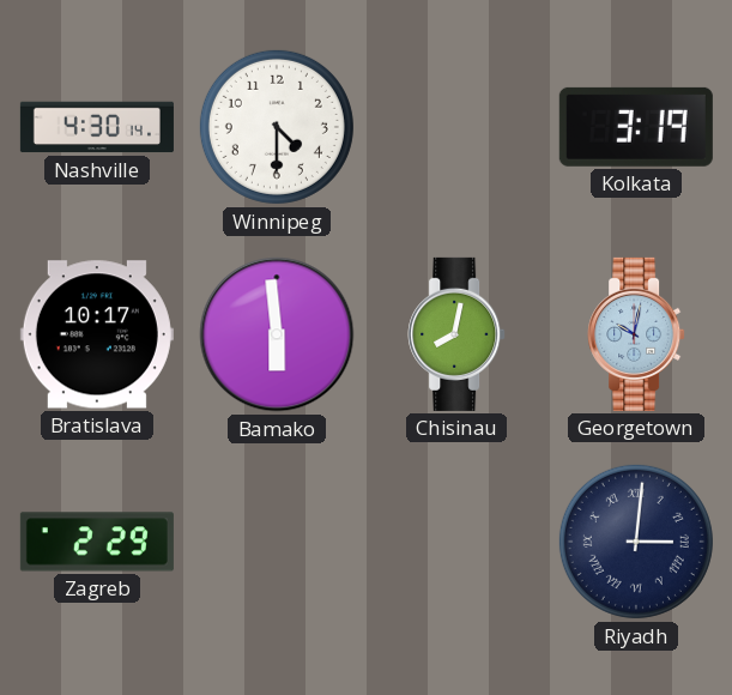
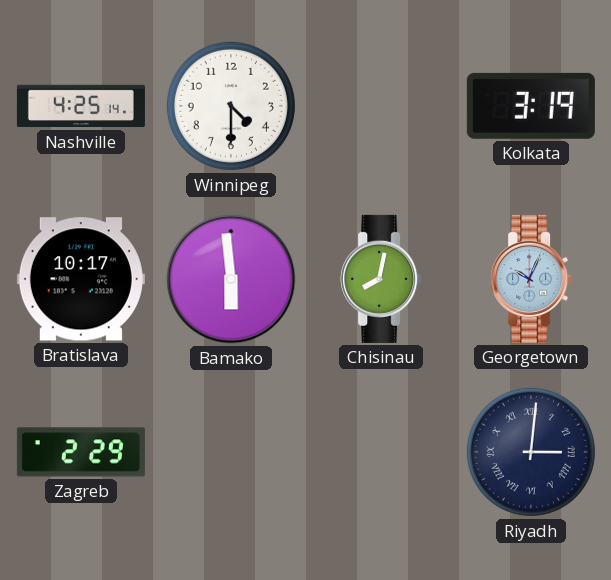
Nashville: 4:30 -> 4:25 (81, 106)
Georgetown: 10:02 -> 10:04 (531, 279)
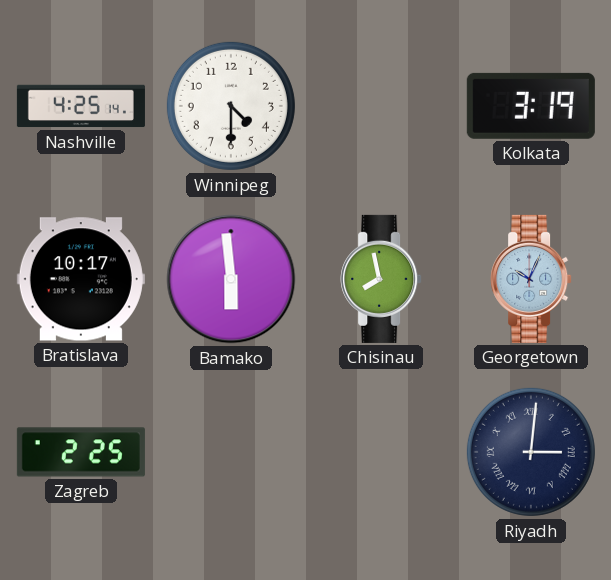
Chisinau: 8:02 -> 7:58 (381, 279)
Zagreb: 2:29 -> 2:25 (81, 452)
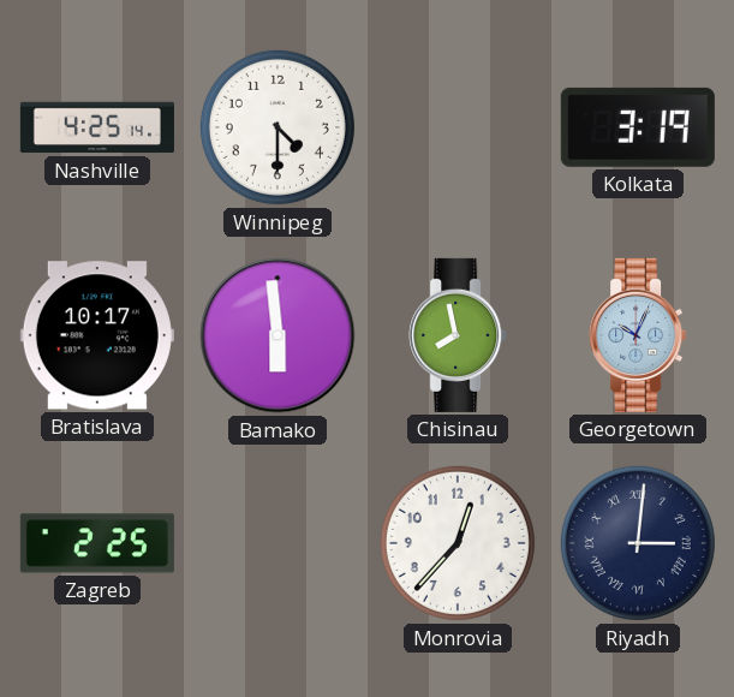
Monrovia: none -> 12:37 (458, 543)
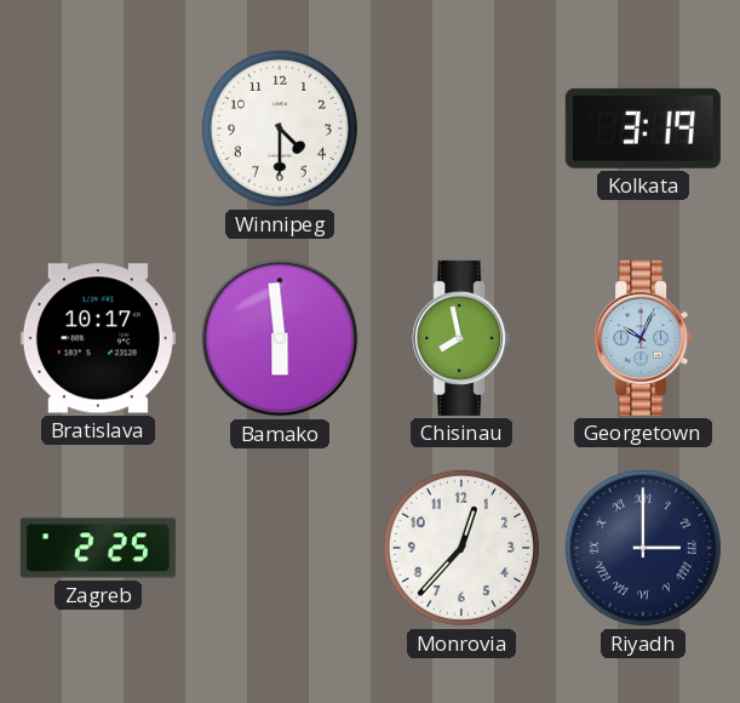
Nashville: 4:25 -> none (97, 127)
Riyadh: 3:01 -> 3:00 (643, 548)
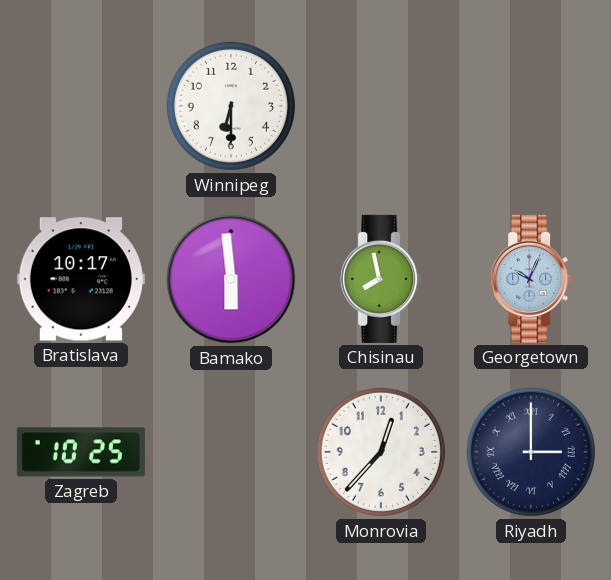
Winnipeg: 4:30 -> 6:30 (231, 106)
Kolkata: 3:19 -> none (643, 128)
Zagreb: 2:25 -> 10:25 (81, 452)
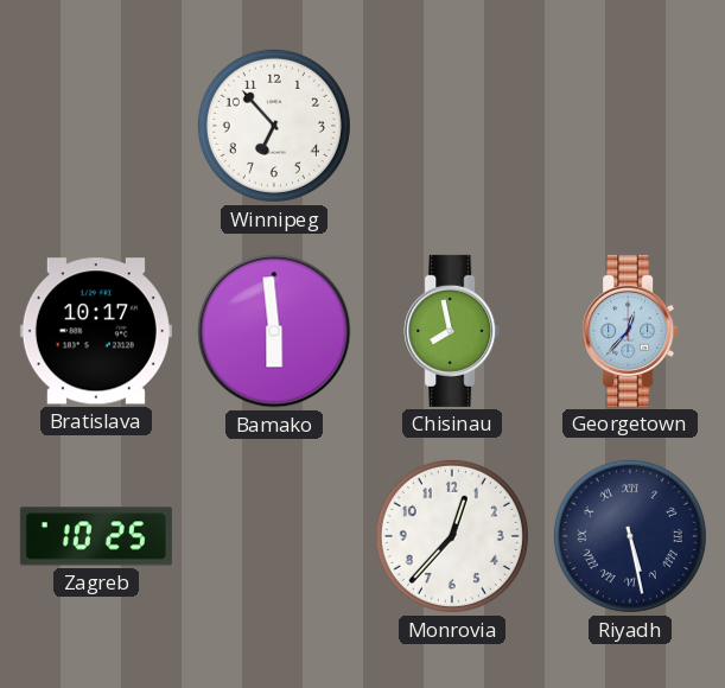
Winnipeg: 6:30 -> 6:53 (274, 126)
Georgetown: 10:04 -> 12:37 (630, 331)
Riyadh: 3:00 -> 5:28 (630, 536)
